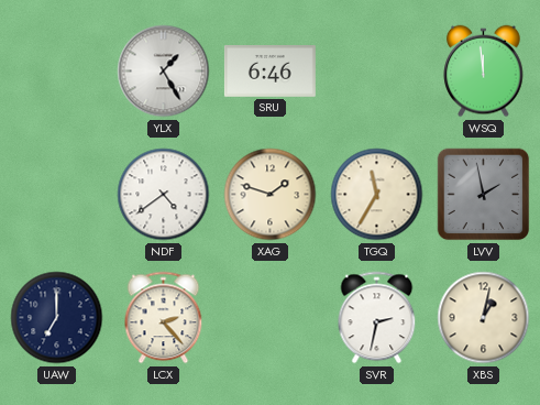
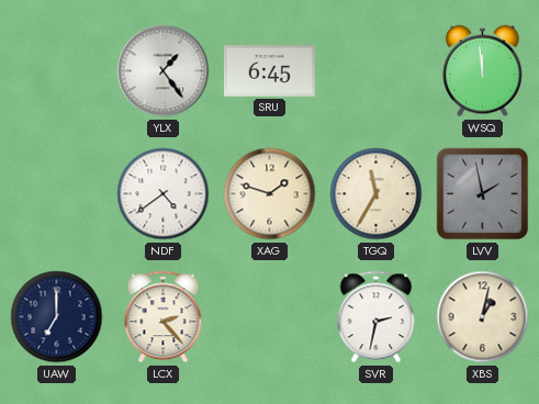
YLX: 1:25 -> 1:24 (164, 71)
SRU: 6:46 -> 6:45 (269, 71)
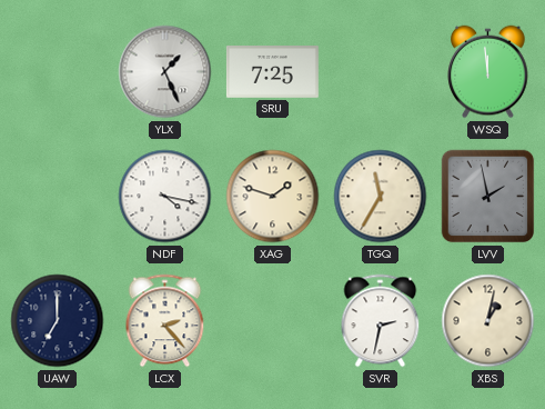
YLX: 1:24 -> 1:26 (165, 72)
SRU: 6:45 -> 7:25 (272, 72)
NDF: 4:39 -> 4:17 (165, 197)
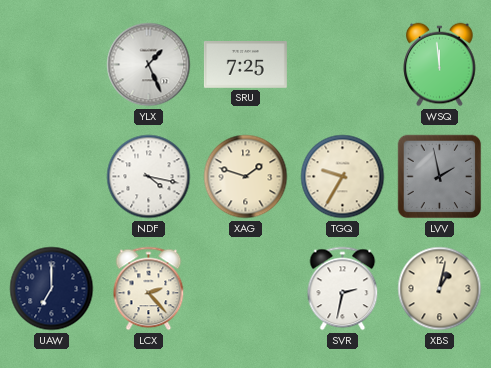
TGQ: 11:35 -> 9:35 (343, 177)
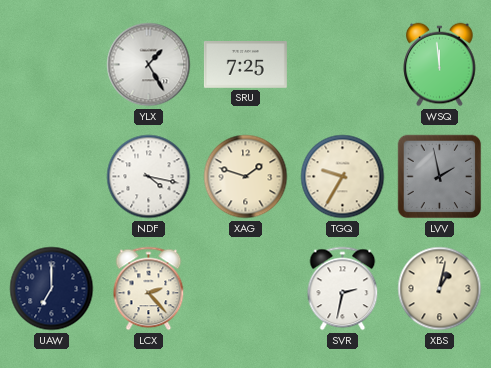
YLX: 1:26 -> 1:25 (149, 65)
